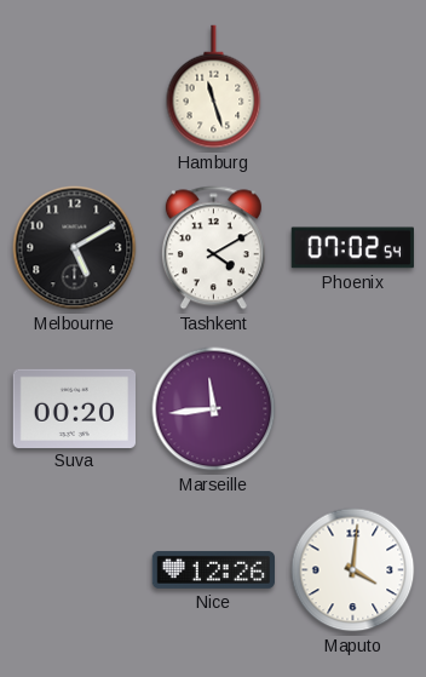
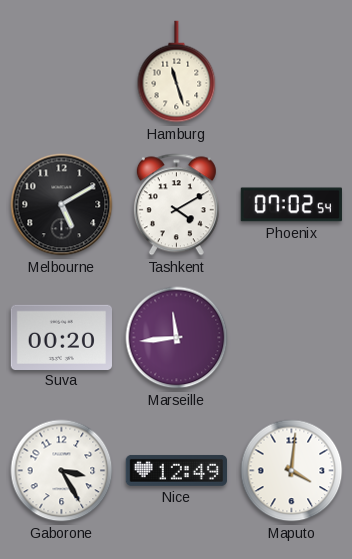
Gaborone: none -> 3:25 (62, 471)
Nice: 12:26 -> 12:49 (176, 470)
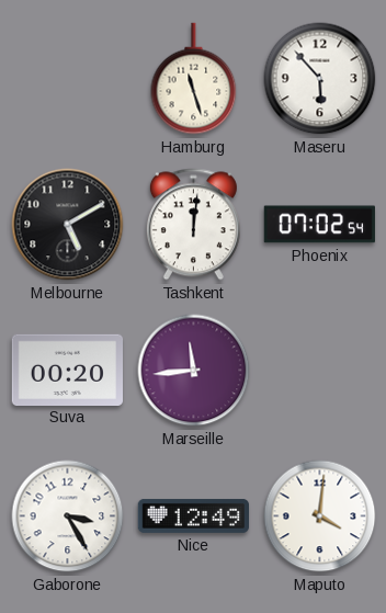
Maseru: none -> 5:53 (320, 79)
Tashkent: 4:10 -> 12:01 (193, 225)
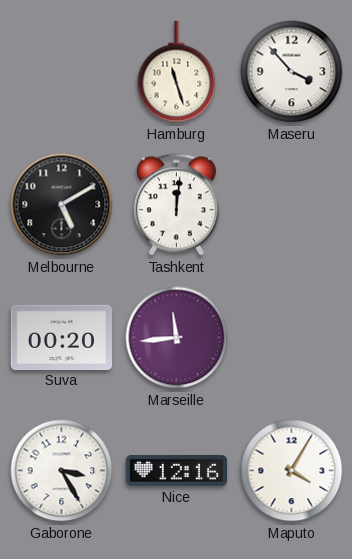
Maseru: 5:53 -> 3:53 (292, 72)
Phoenix: 07:02 -> none (319, 225)
Nice: 12:49 -> 12:16 (176, 470)
Maputo: 4:01 -> 4:05 (292, 471)
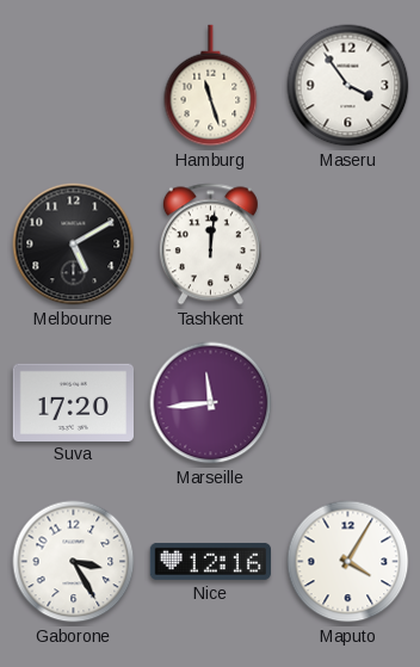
Maseru: 3:53 -> 3:54 (348, 86)
Suva: 00:20 -> 17:20 (73, 402)
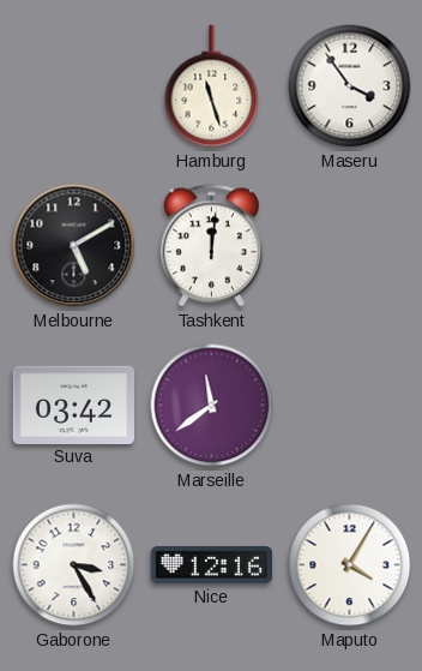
Suva: 17:20 -> 03:42 (73, 405)
Marseille: 11:44 -> 11:39 (212, 406)
